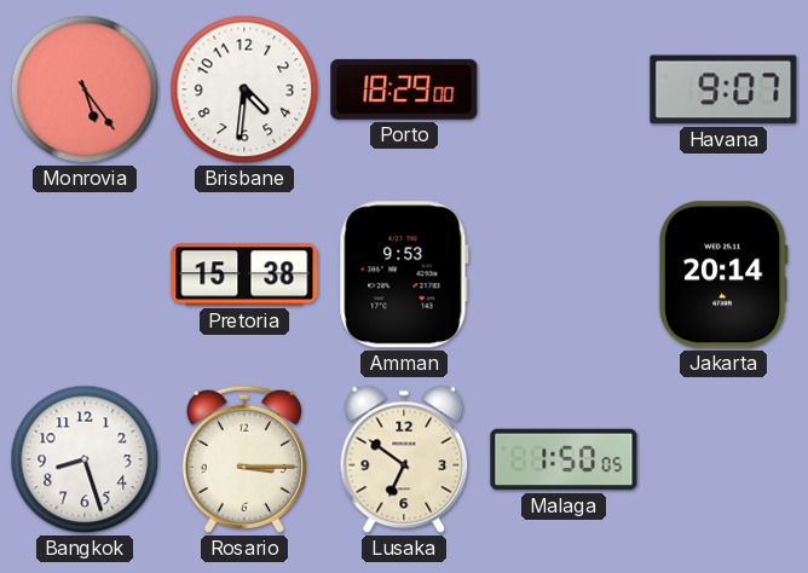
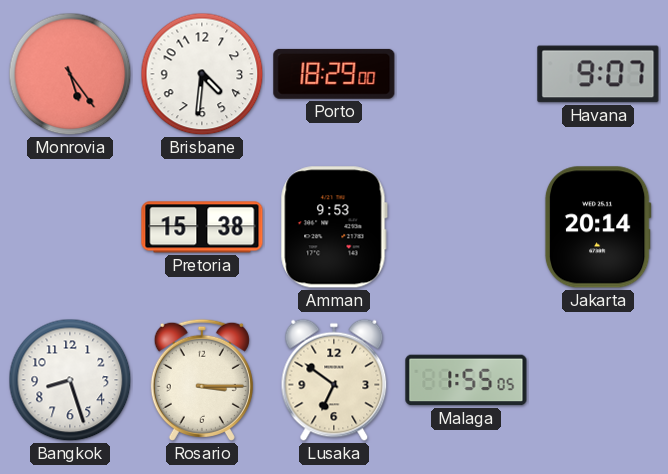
Malaga: 1:50 -> 1:55 (466, 380)
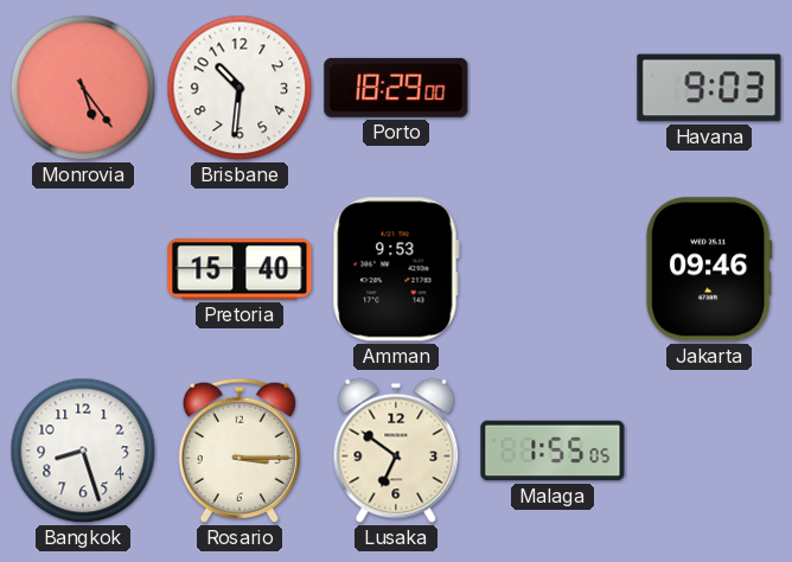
Brisbane: 4:31 -> 10:31 (239, 88)
Havana: 9:07 -> 9:03 (709, 88)
Pretoria: 15:38 -> 15:40 (239, 269)
Jakarta: 20:14 -> 09:46 (709, 269)
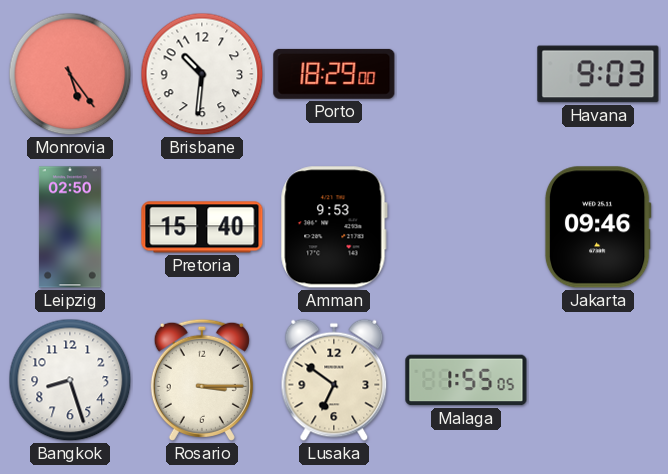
Leipzig: none -> 02:50 (70, 227)
